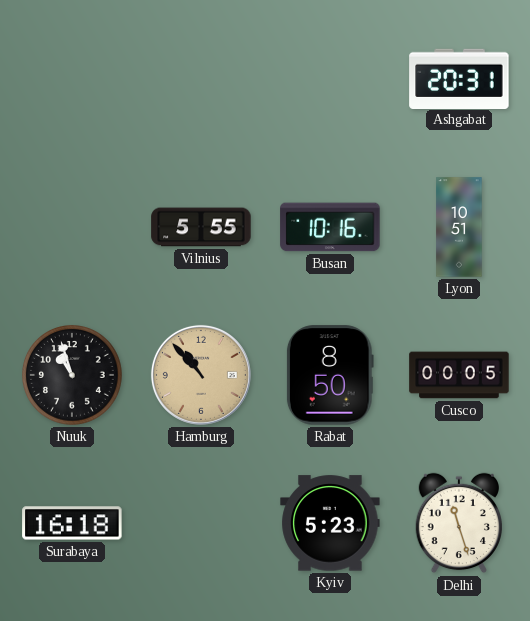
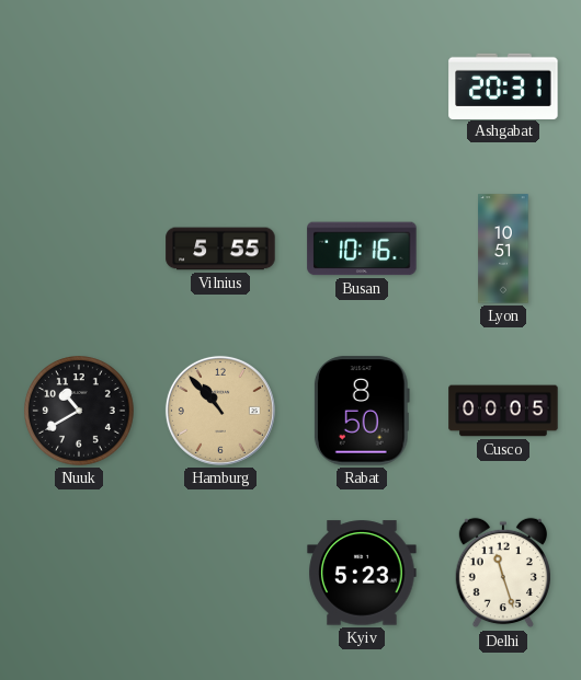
Nuuk: 10:57 -> 10:40 (79, 411)
Surabaya: 16:18 -> none (72, 523)
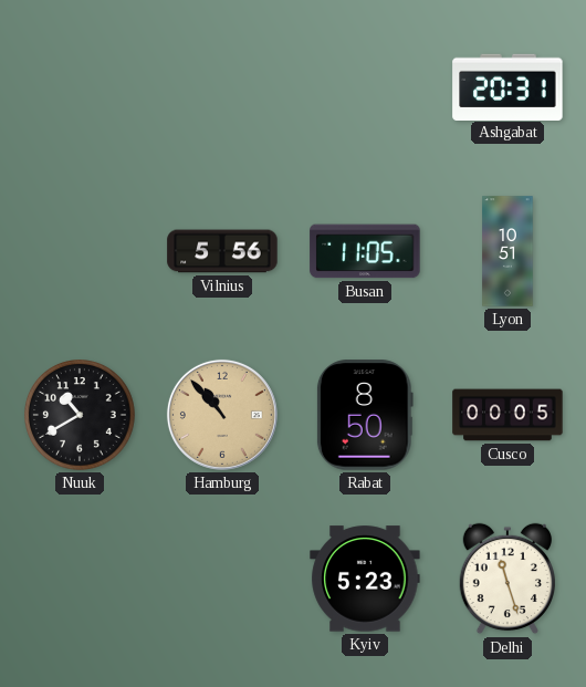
Vilnius: 5:55 -> 5:56 (222, 251)
Busan: 10:16 -> 11:05 (365, 251)
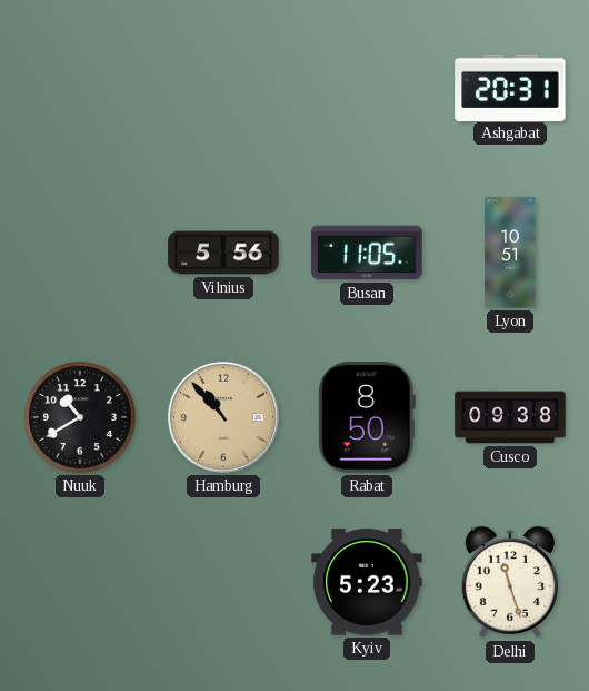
Cusco: 00:05 -> 09:38 (510, 417)
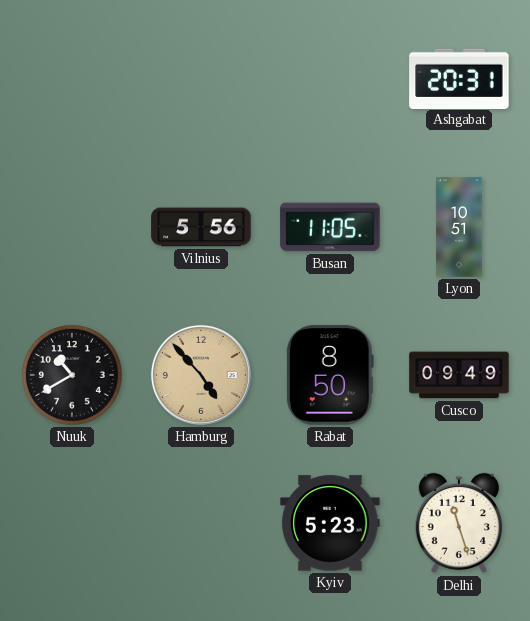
Hamburg: 10:53 -> 4:53 (201, 375)
Cusco: 09:38 -> 09:49 (459, 375)
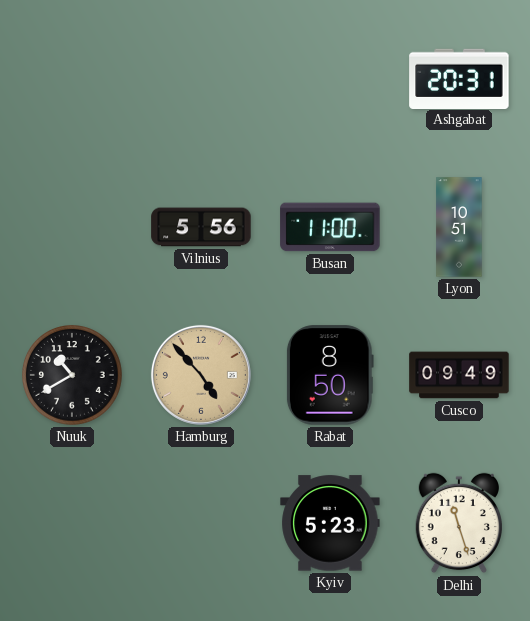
Busan: 11:05 -> 11:00 (330, 227)
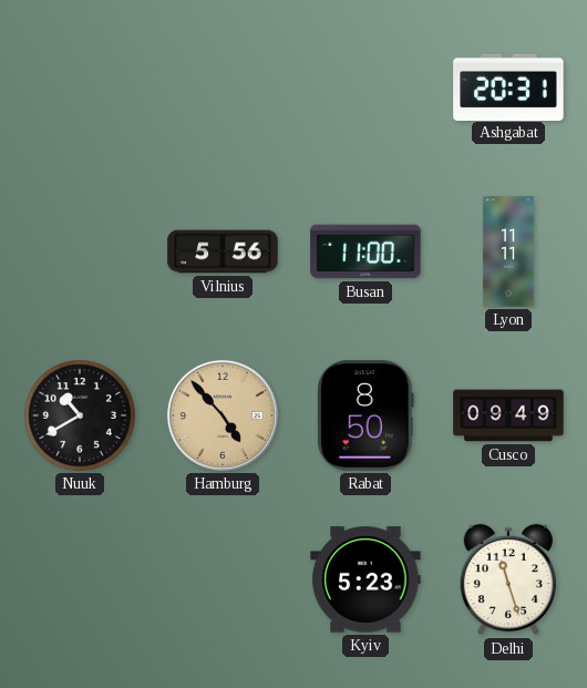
Lyon: 10:51 -> 11:11 (508, 251)
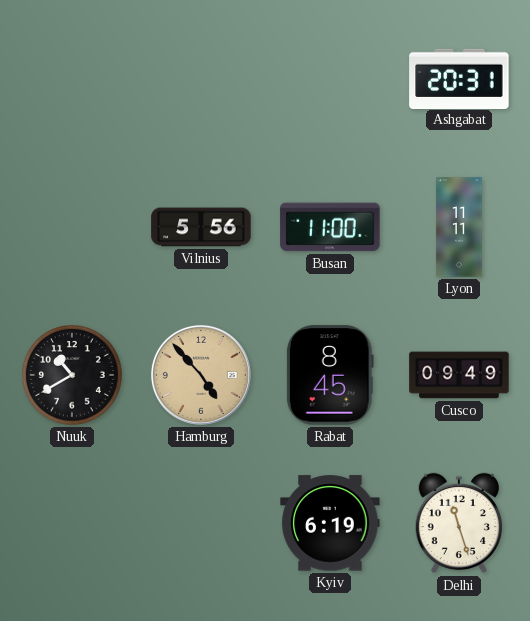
Rabat: 8:50 -> 8:45 (330, 375)
Kyiv: 5:23 -> 6:19 (330, 523)
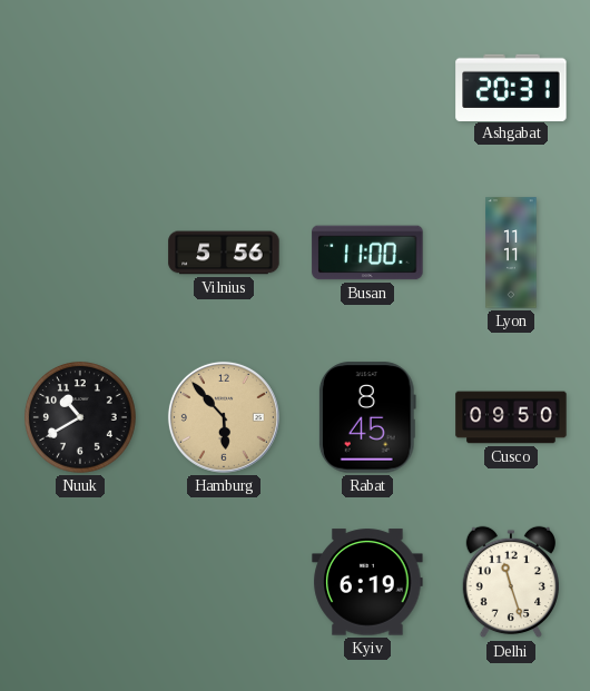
Hamburg: 4:53 -> 5:53 (224, 417)
Cusco: 09:49 -> 09:50 (511, 417)
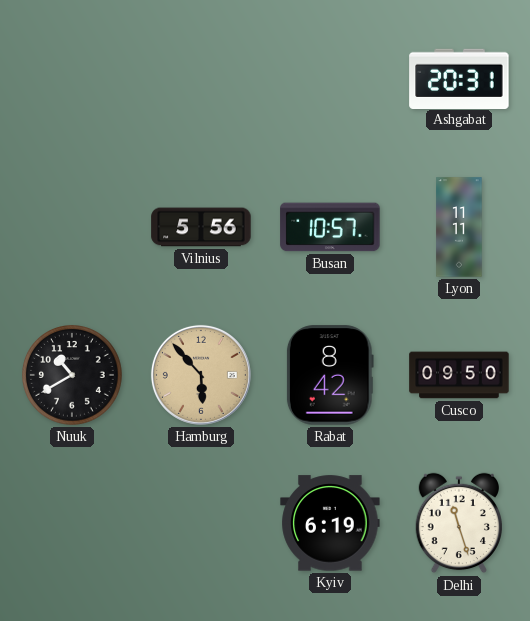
Busan: 11:00 -> 10:57 (330, 227)
Rabat: 8:45 -> 8:42 (330, 375)
